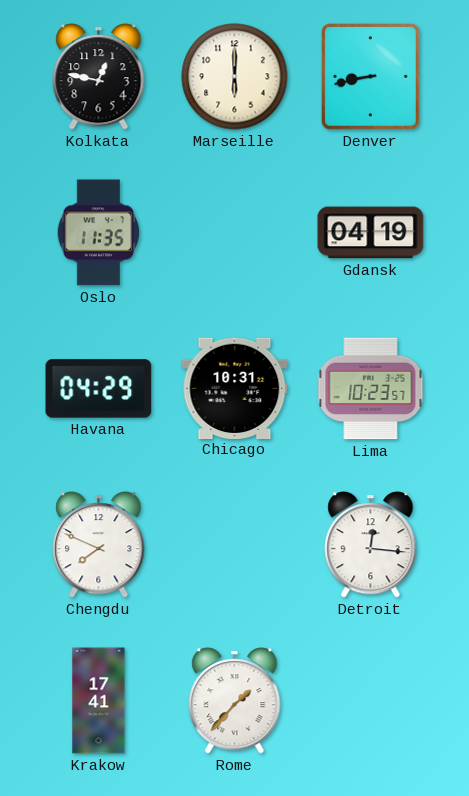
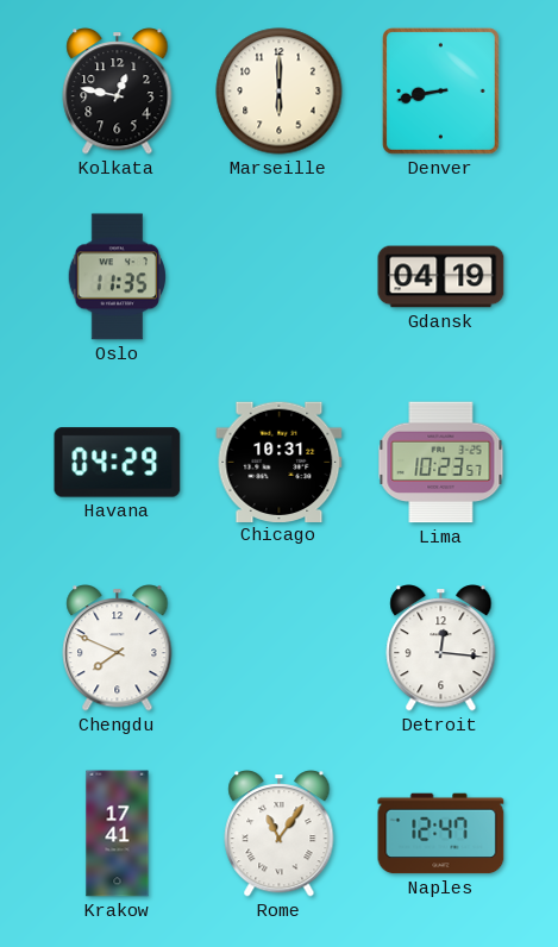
Rome: 1:37 -> 11:06 (280, 834)
Naples: none -> 12:47 (441, 834)
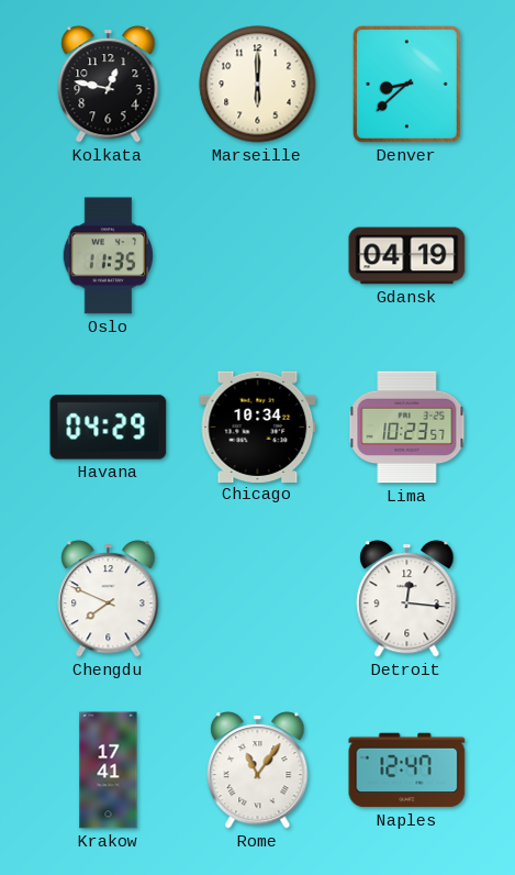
Denver: 8:43 -> 8:38 (406, 84)
Chicago: 10:31 -> 10:34 (258, 427)
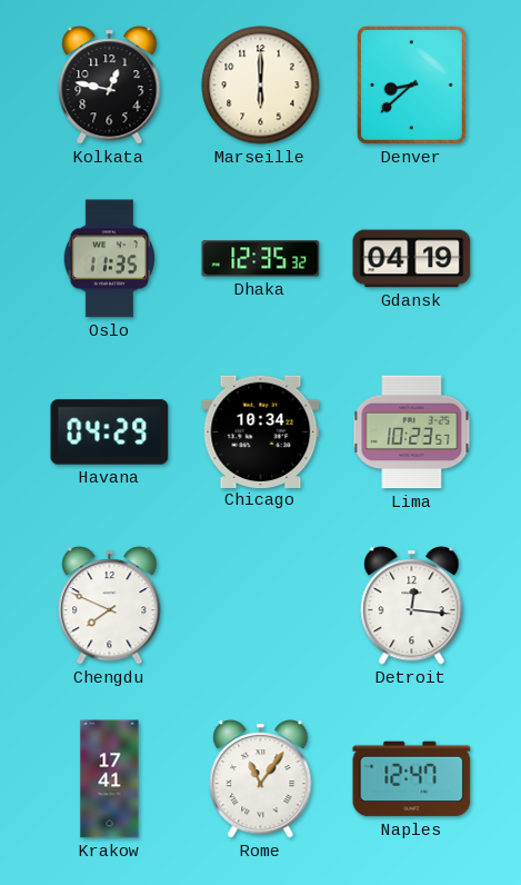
Dhaka: none -> 12:35 (261, 259)
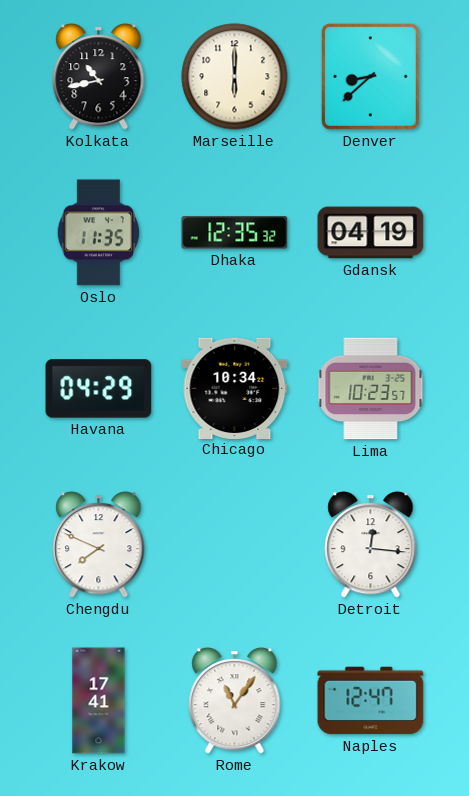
Kolkata: 12:47 -> 10:43 (99, 77)
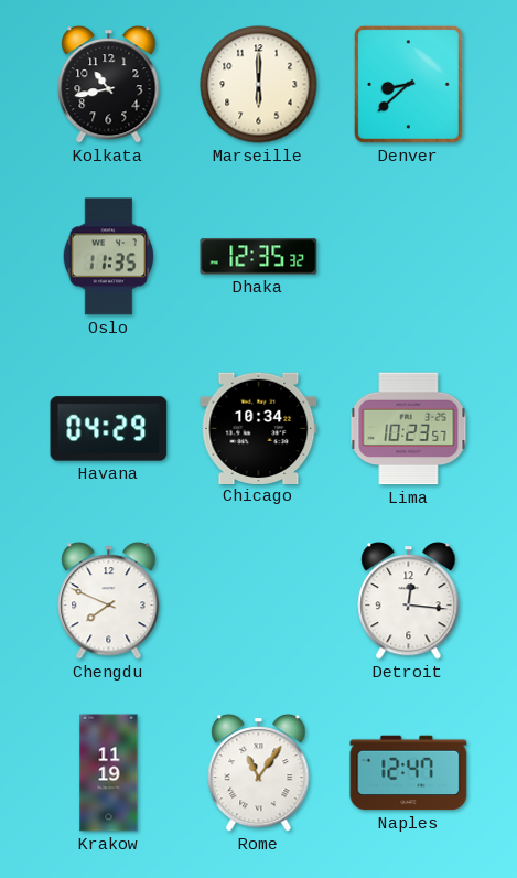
Gdansk: 04:19 -> none (371, 233)
Krakow: 17:41 -> 11:19 (109, 773)
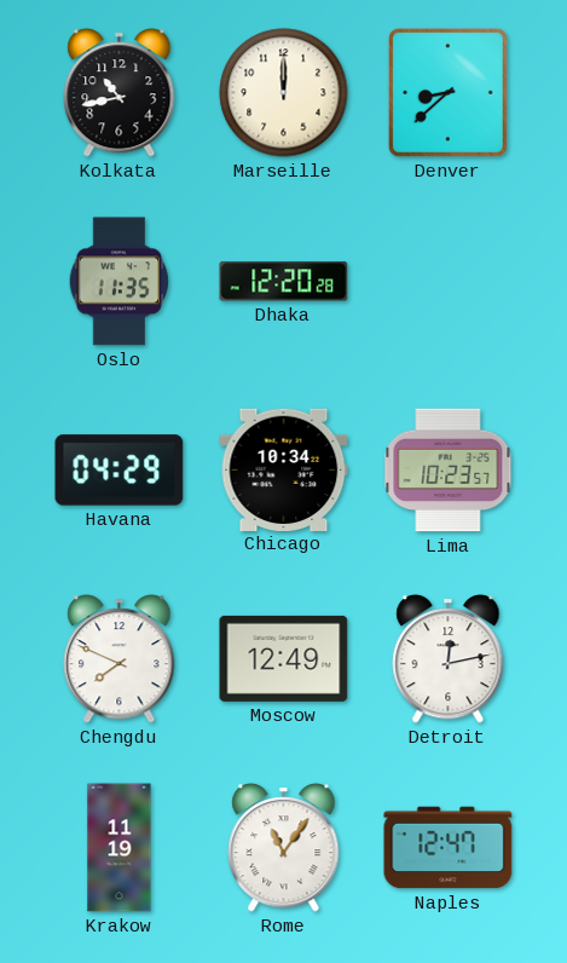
Marseille: 6:00 -> 12:00 (284, 93)
Dhaka: 12:35 -> 12:20 (284, 282)
Moscow: none -> 12:49 (284, 658)
Detroit: 12:16 -> 12:13 (449, 659)
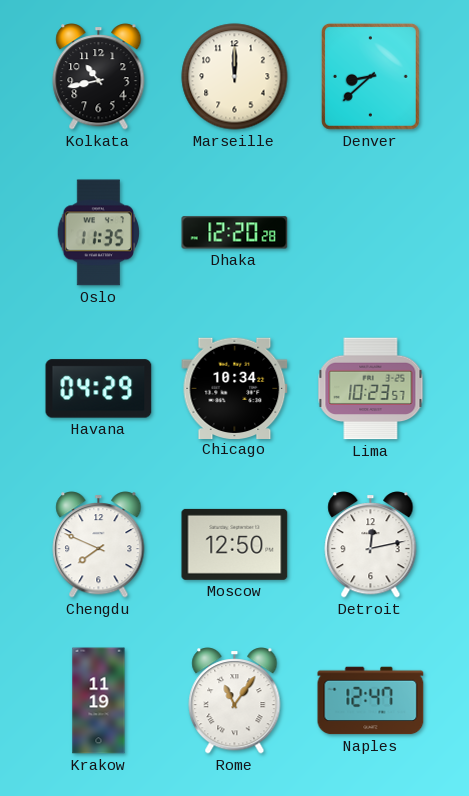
Moscow: 12:49 -> 12:50 (235, 544)
